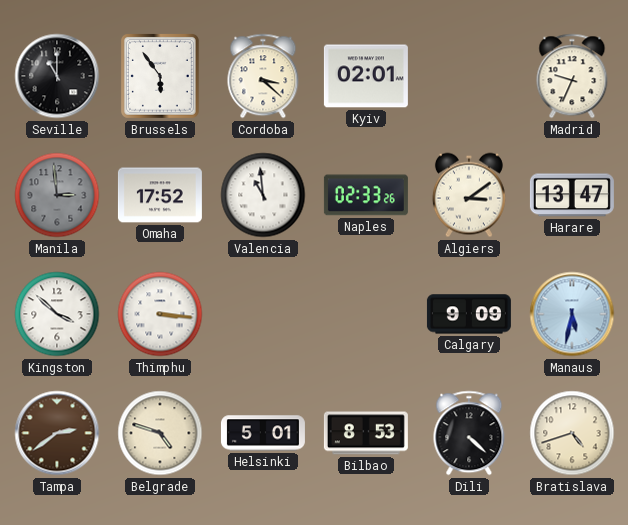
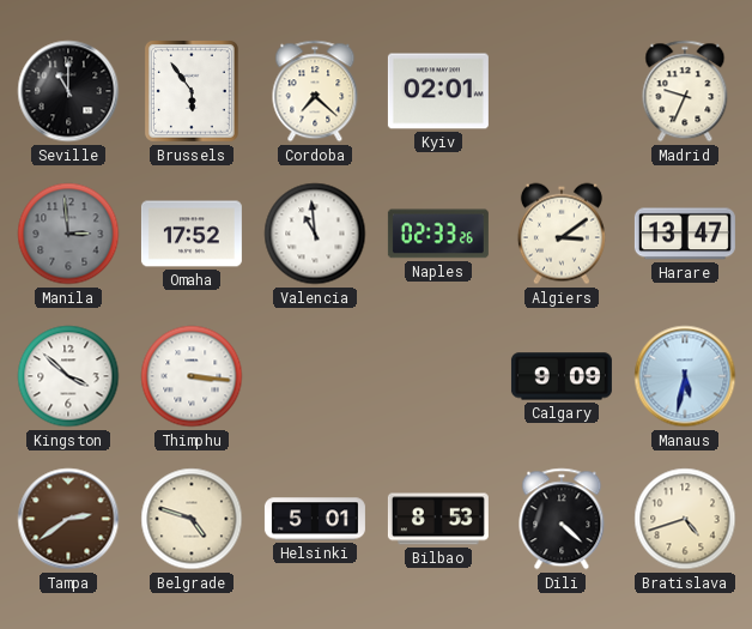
Cordoba: 3:22 -> 7:22 (315, 91)
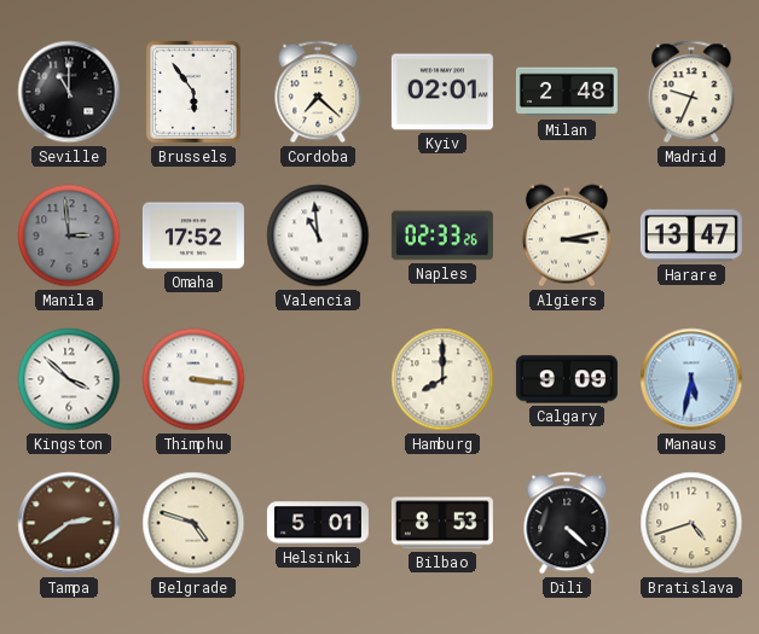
Milan: none -> 2:48 (567, 92)
Algiers: 3:09 -> 3:13 (567, 235)
Hamburg: none -> 8:00 (442, 379)
